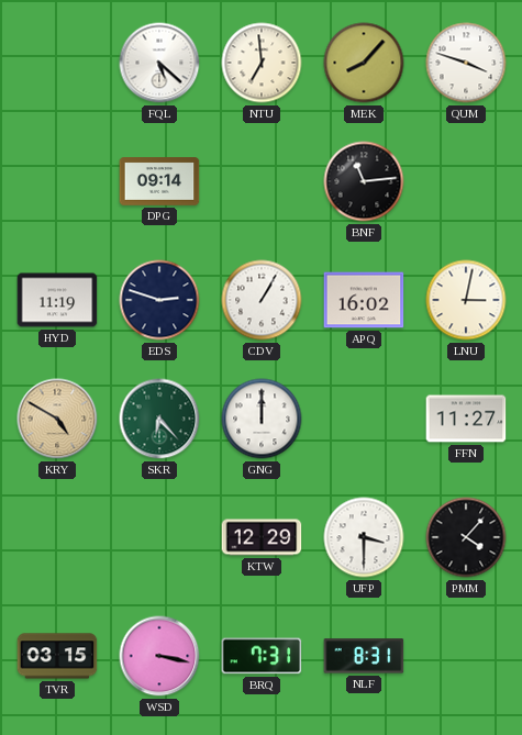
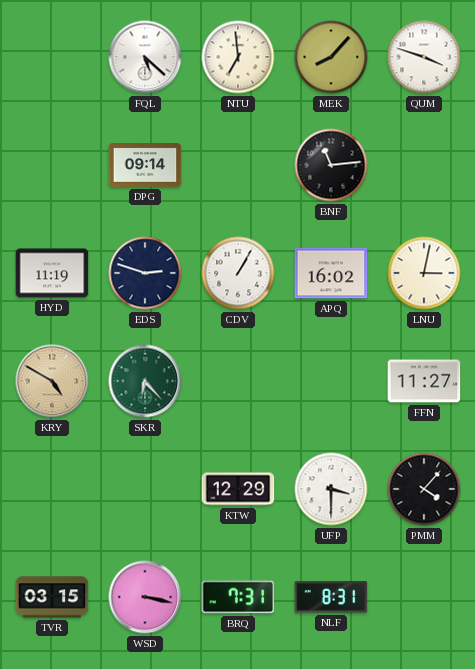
GNG: 12:00 -> none (262, 419)
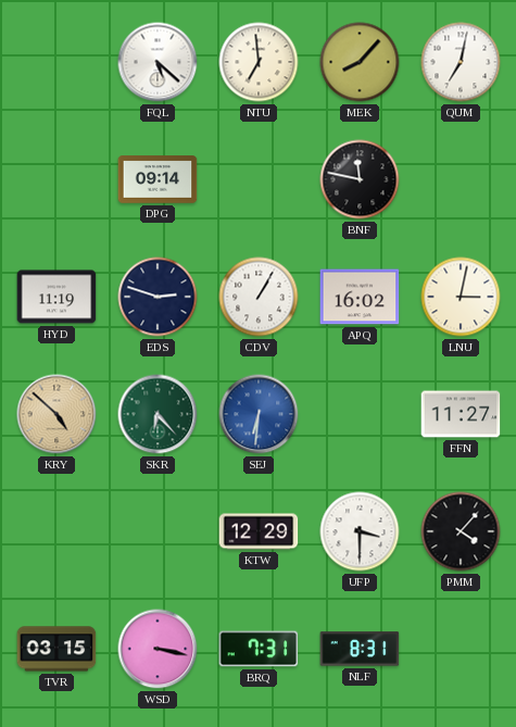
QUM: 3:48 -> 7:02 (461, 62)
BNF: 11:14 -> 11:47 (360, 179)
KRY: 4:50 -> 4:52 (56, 414)
SEJ: none -> 6:31 (259, 414)
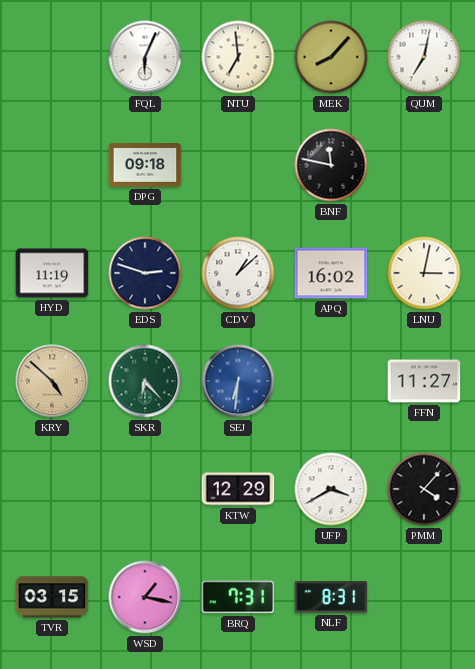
FQL: 5:22 -> 6:04 (145, 57)
DPG: 09:14 -> 09:18 (145, 165)
CDV: 1:05 -> 1:08 (238, 273)
UFP: 3:30 -> 3:40 (331, 489)
WSD: 3:17 -> 1:17 (145, 597)
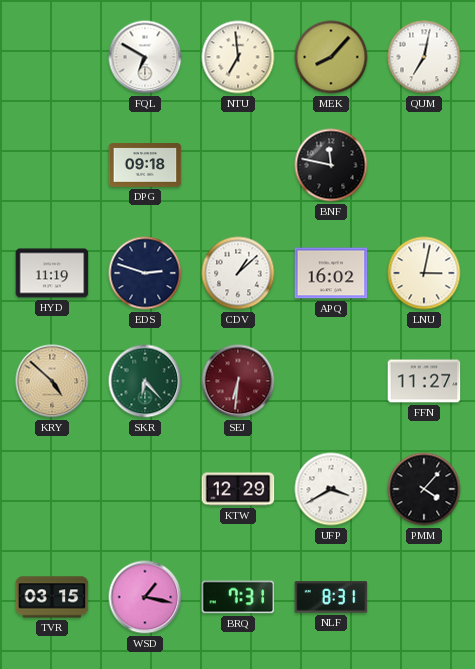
FQL: 6:04 -> 6:50 (145, 57)
SEJ dial: blue -> burgundy (238, 381)
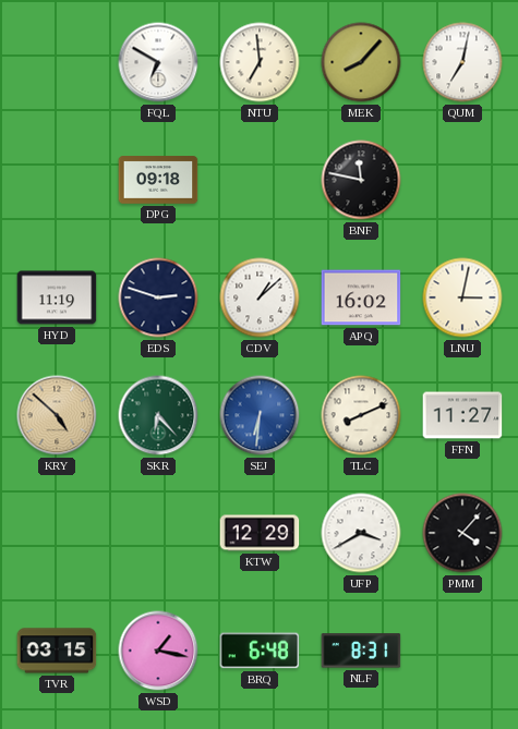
SEJ dial: burgundy -> blue (260, 415)
TLC: none -> 8:11 (361, 415)
BRQ: 7:31 -> 6:48 (260, 651)
